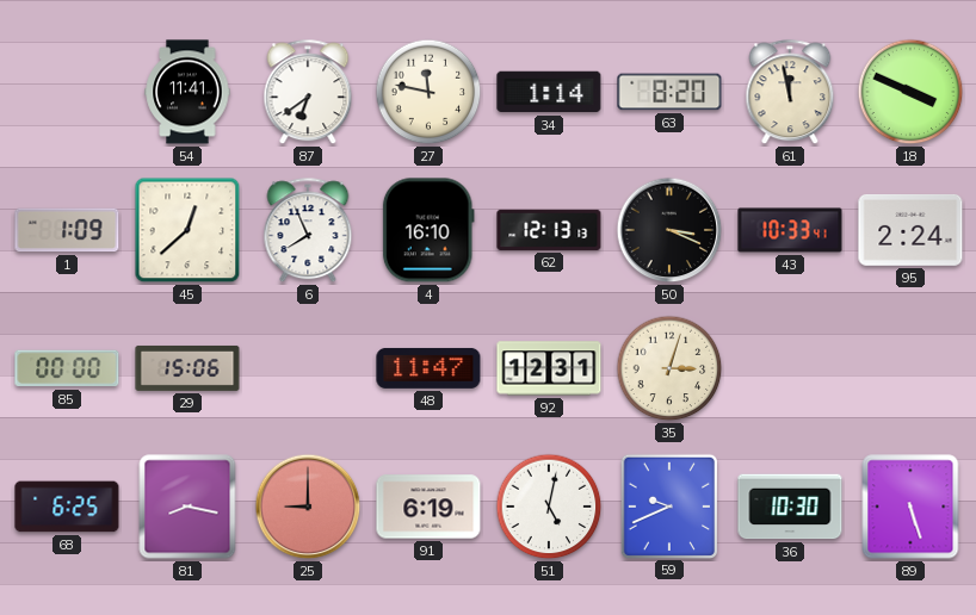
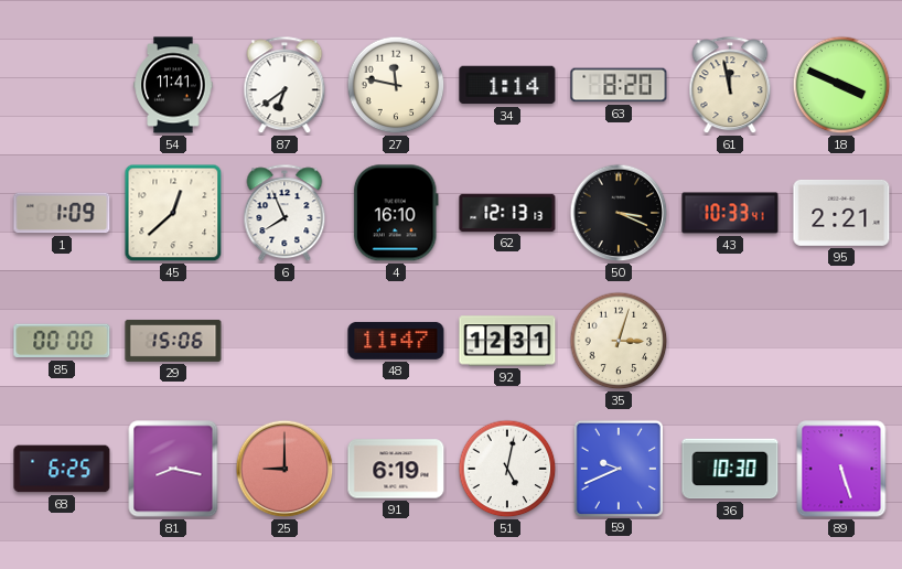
95: 2:24 -> 2:21 (841, 213)
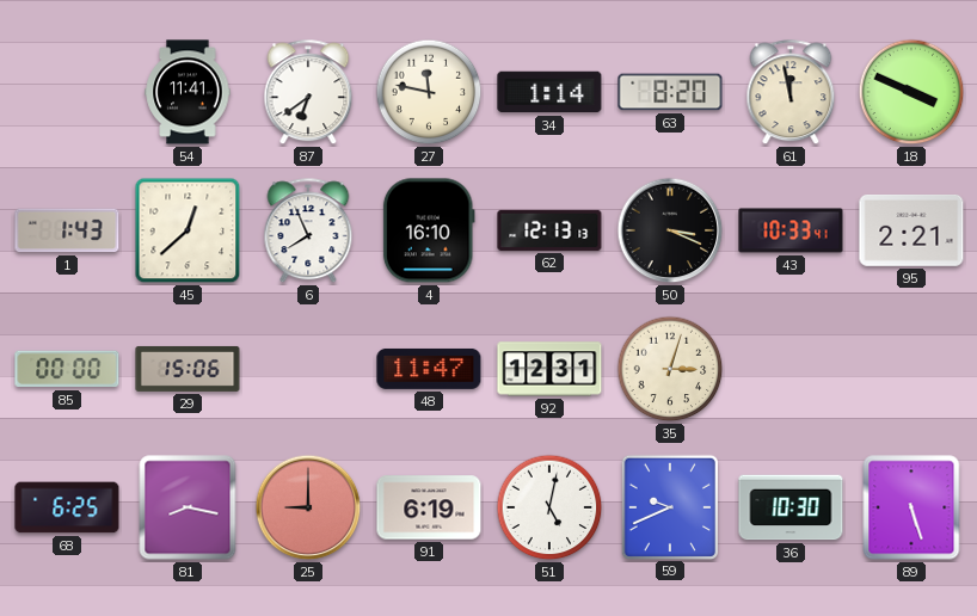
1: 1:09 -> 1:43 (67, 230)
